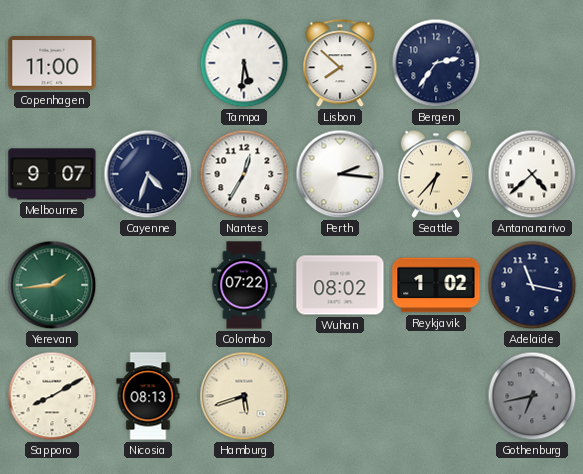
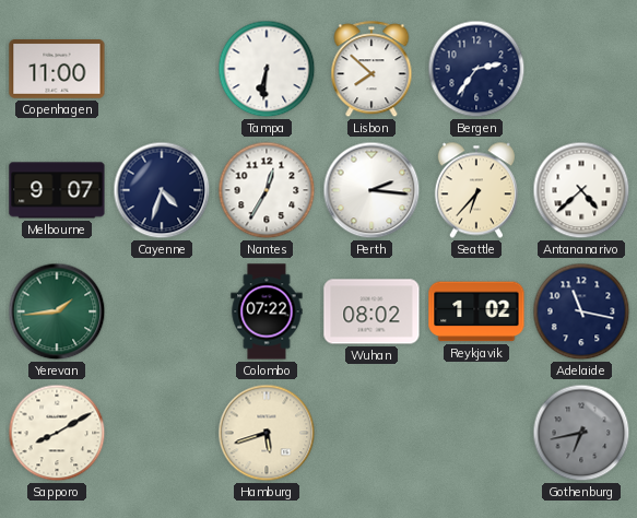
Tampa: 5:31 -> 6:31 (267, 69)
Nicosia: 08:13 -> none (148, 396)
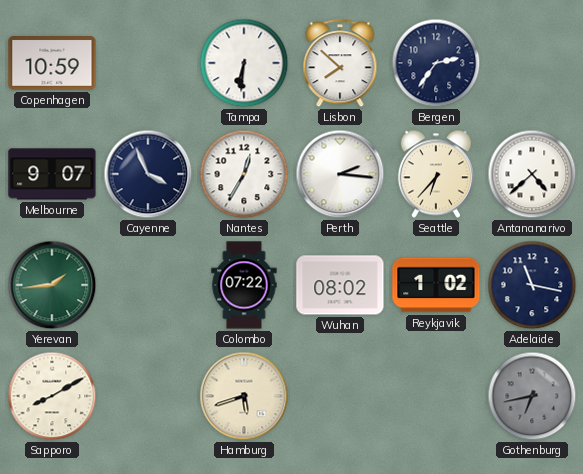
Copenhagen: 11:00 -> 10:59 (52, 64)
Cayenne: 4:33 -> 3:56 (148, 174)
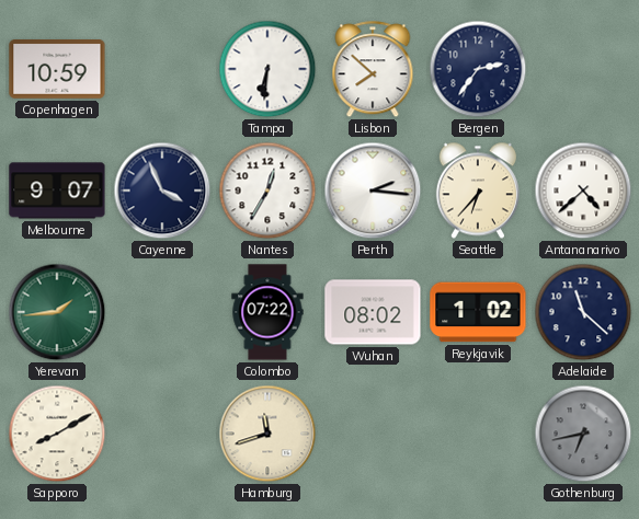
Adelaide: 11:17 -> 11:22 (583, 312)
Hamburg: 5:42 -> 11:42 (267, 434)
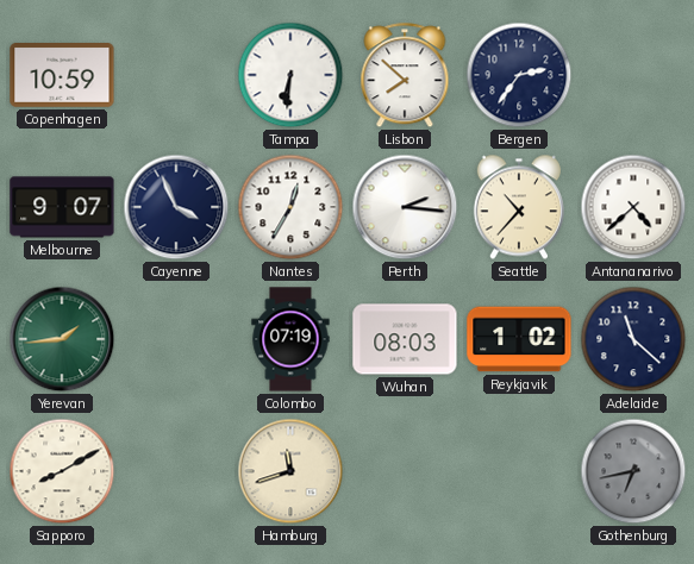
Seattle: 6:37 -> 10:37 (519, 207)
Colombo: 07:22 -> 07:19 (290, 339)
Wuhan: 08:02 -> 08:03 (405, 339)
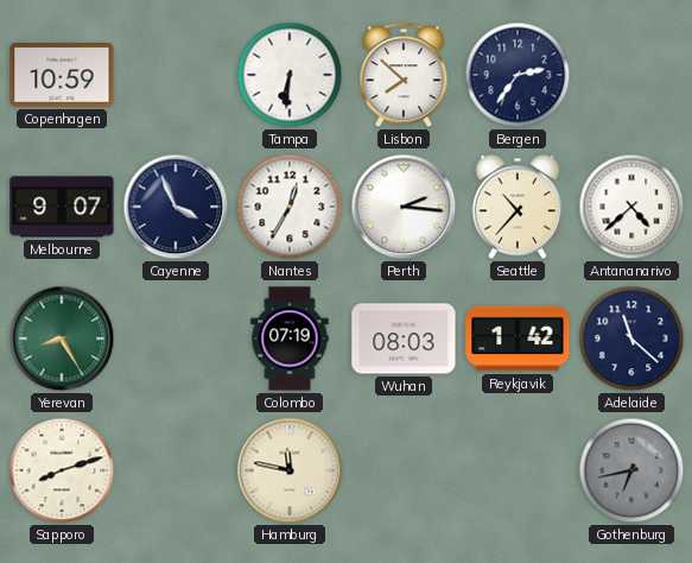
Yerevan: 1:44 -> 8:25 (62, 339)
Reykjavik: 1:02 -> 1:42 (518, 339)
Sapporo: 8:10 -> 8:12 (62, 470)
Hamburg: 11:42 -> 11:47 (290, 470)
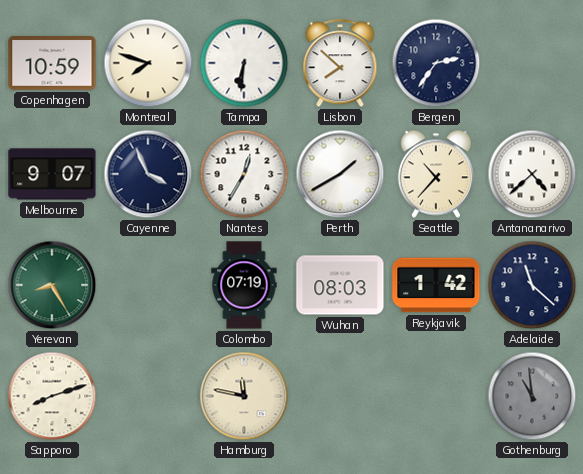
Montreal: none -> 7:48 (148, 63)
Perth: 2:16 -> 1:40 (340, 174)
Gothenburg: 6:43 -> 10:59 (532, 396)
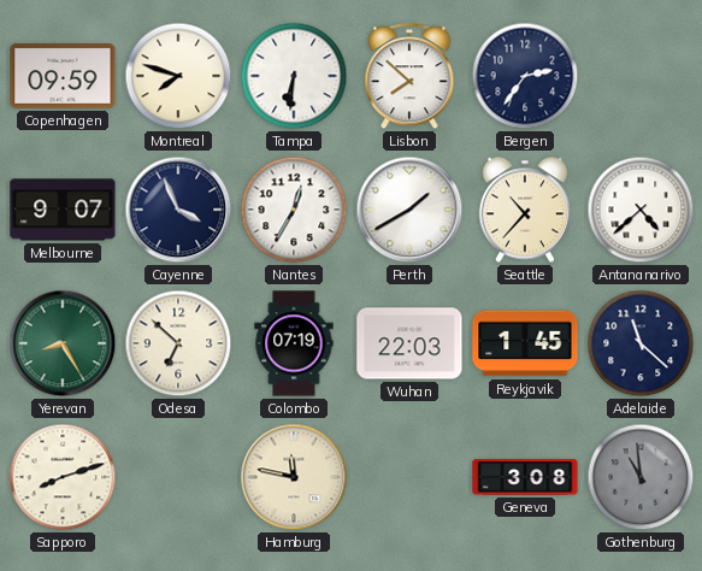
Copenhagen: 10:59 -> 09:59 (63, 77)
Odesa: none -> 6:52 (178, 343)
Wuhan: 08:03 -> 22:03 (409, 343)
Reykjavik: 1:42 -> 1:45 (525, 343)
Geneva: none -> 3:08 (525, 477)
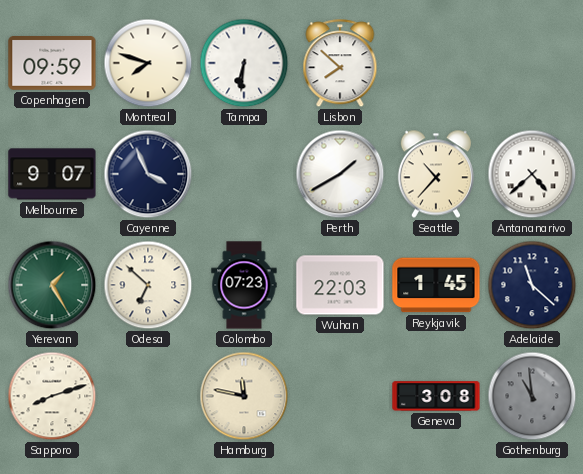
Bergen: 2:36 -> none (525, 76)
Nantes: 12:35 -> none (294, 210)
Yerevan: 8:25 -> 1:25 (52, 285)
Colombo: 07:19 -> 07:23 (244, 285)
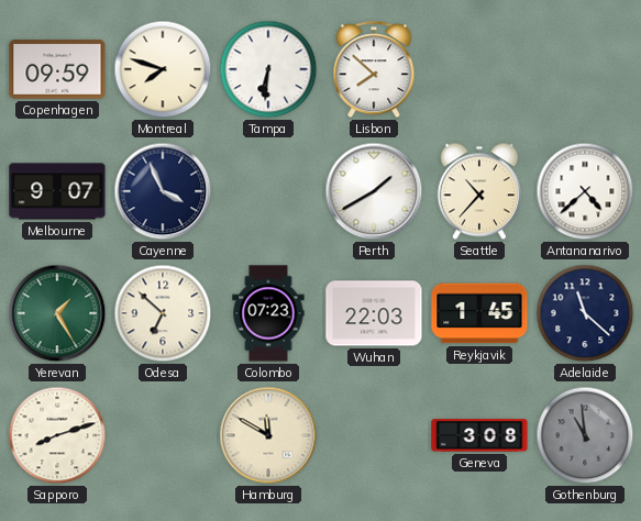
Hamburg: 11:47 -> 11:50 (268, 435)
